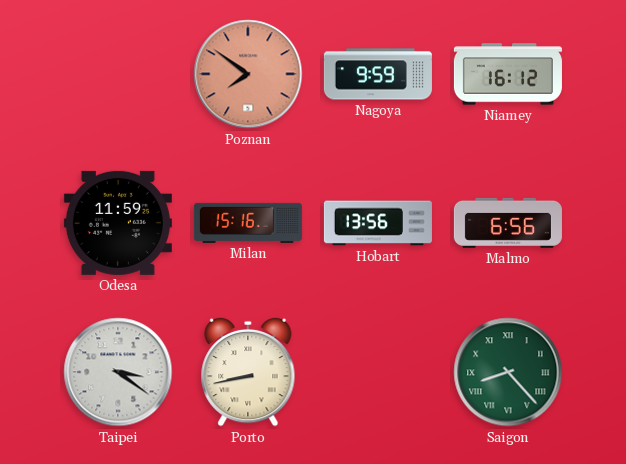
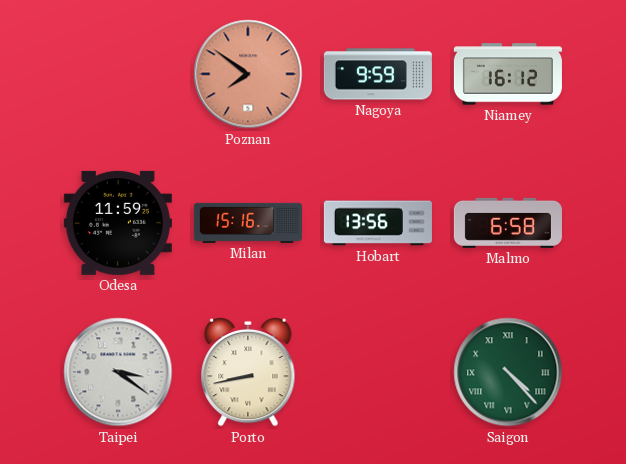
Malmo: 6:56 -> 6:58 (508, 223)
Saigon: 8:23 -> 4:23 (508, 372)
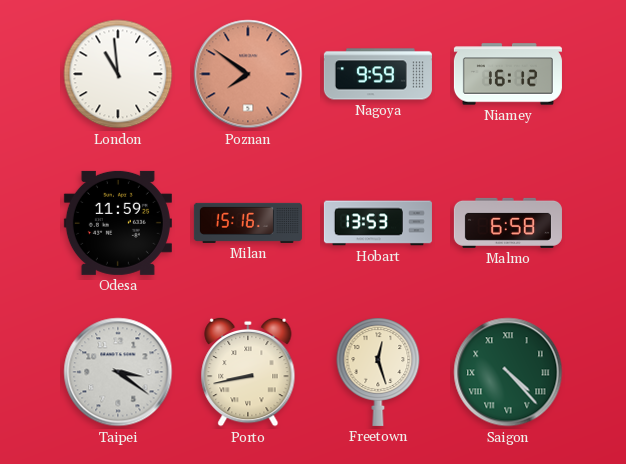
London: none -> 10:59 (118, 74)
Hobart: 13:56 -> 13:53 (378, 223)
Freetown: none -> 12:27 (378, 372)
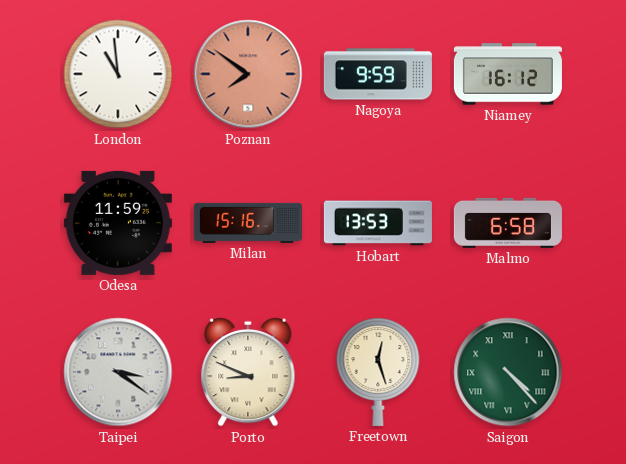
Porto: 8:43 -> 8:49 (248, 372)
